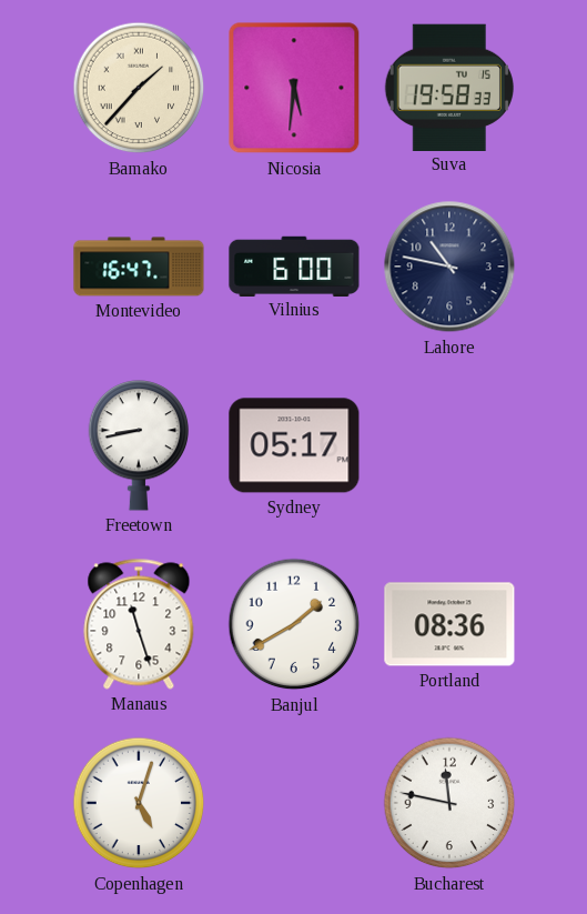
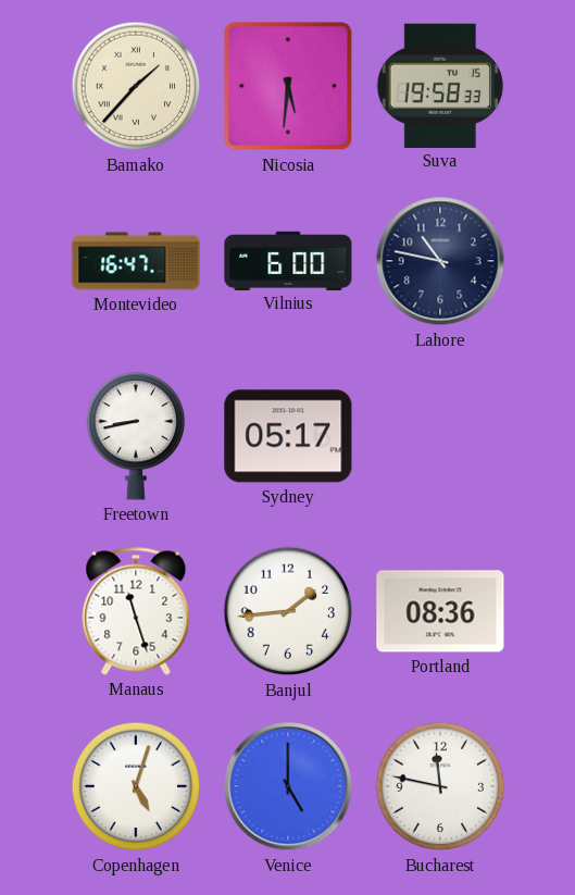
Banjul: 1:40 -> 1:44 (288, 611)
Venice: none -> 5:00 (288, 786)
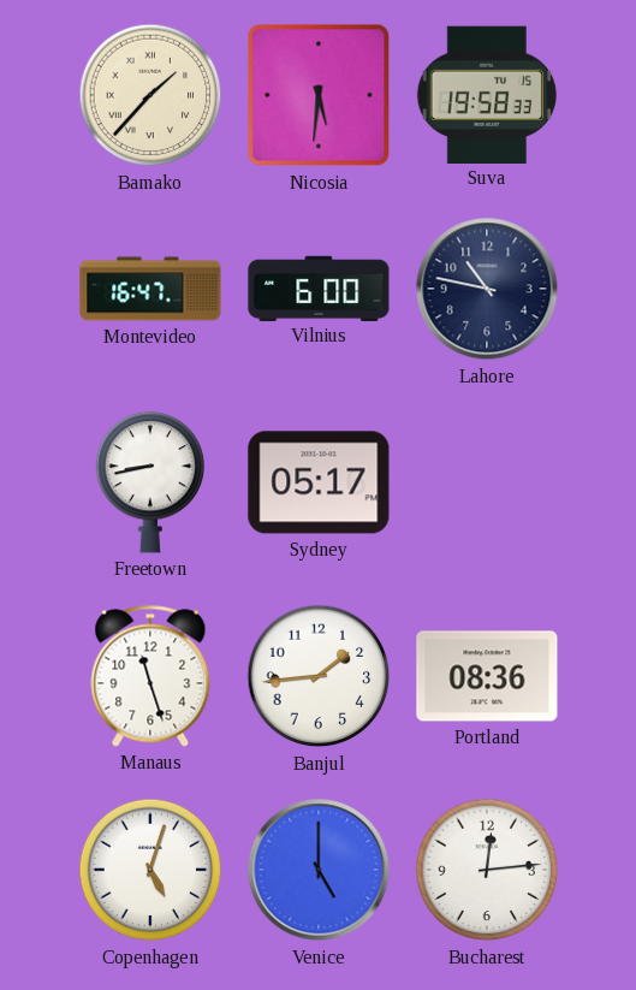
Bucharest: 11:47 -> 12:14 (487, 870)
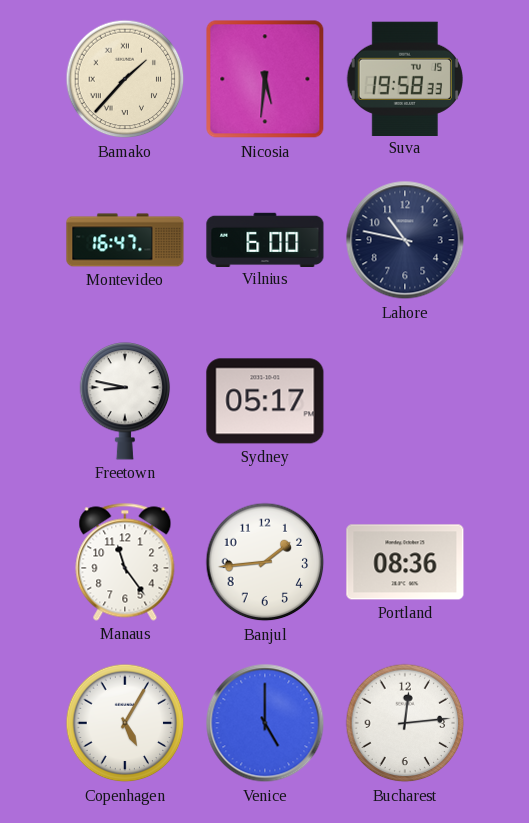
Freetown: 8:43 -> 8:47 (125, 401)
Manaus: 11:27 -> 11:24 (125, 562)
Copenhagen: 5:03 -> 5:05 (125, 723)
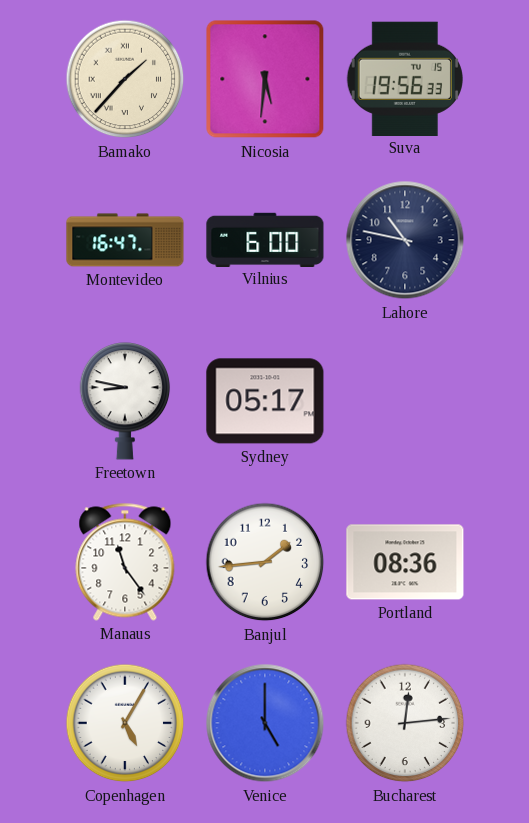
Suva: 19:58 -> 19:56 (405, 78)
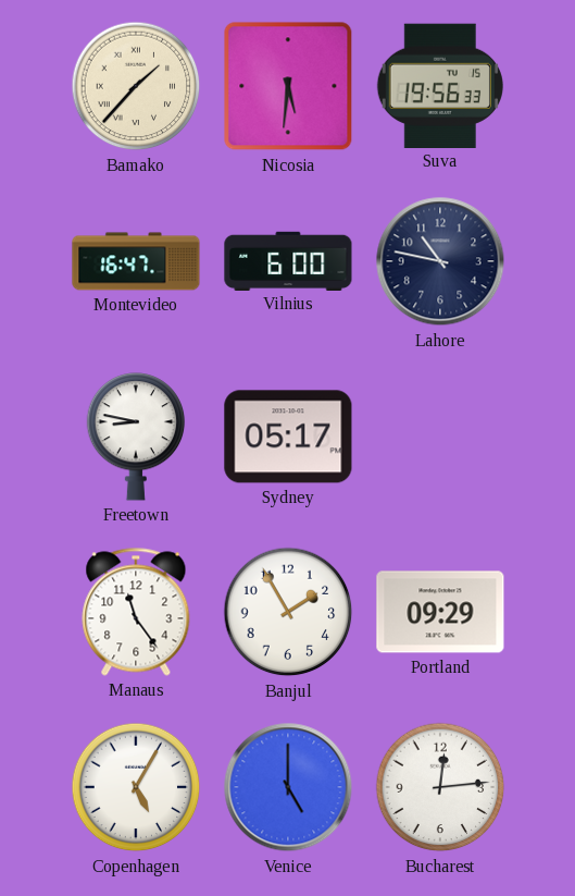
Banjul: 1:44 -> 1:55 (288, 612)
Portland: 08:36 -> 09:29 (440, 612)
